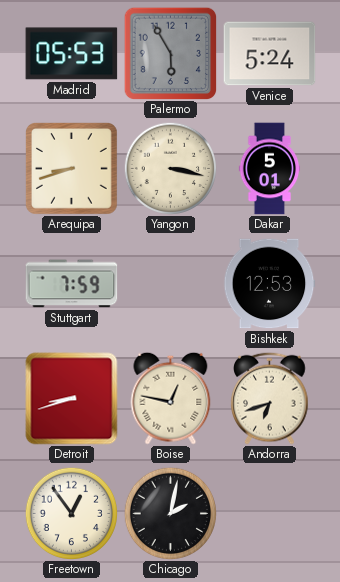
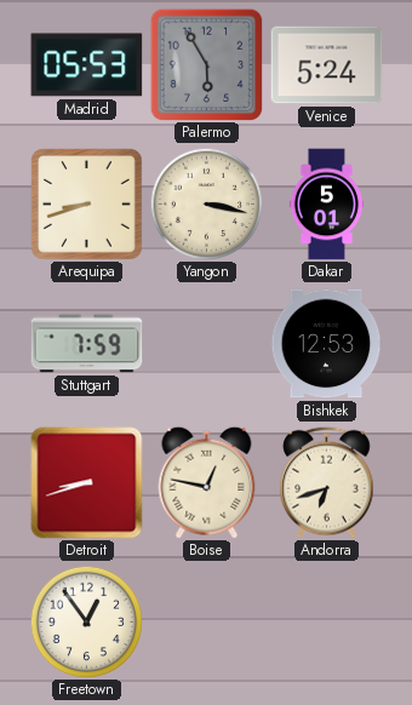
Chicago: 2:02 -> none (170, 513)
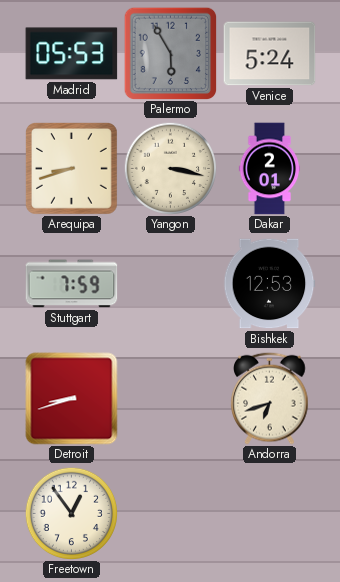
Dakar: 5:01 -> 2:01 (270, 169)
Boise: 12:47 -> none (207, 482)
